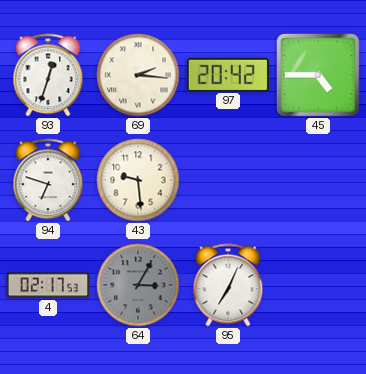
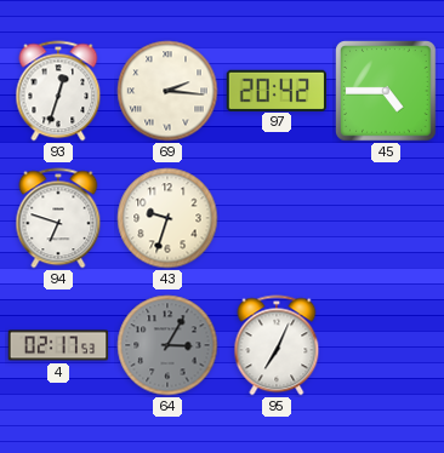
43: 9:29 -> 9:33 (167, 218)
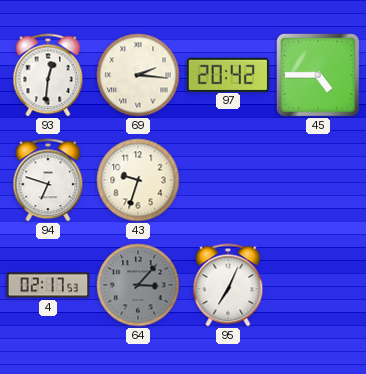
93: 12:33 -> 12:31 (48, 75)
64: 3:05 -> 3:07 (138, 285)
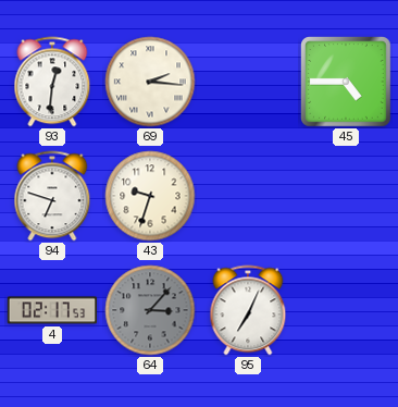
97: 20:42 -> none (227, 74)
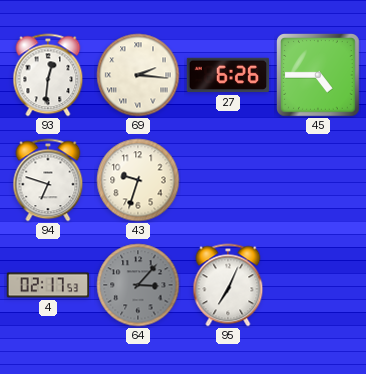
27: none -> 6:26 (228, 75)
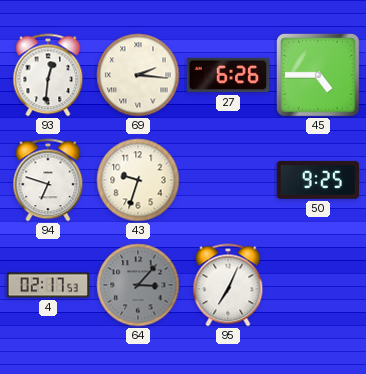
50: none -> 9:25 (317, 180)
